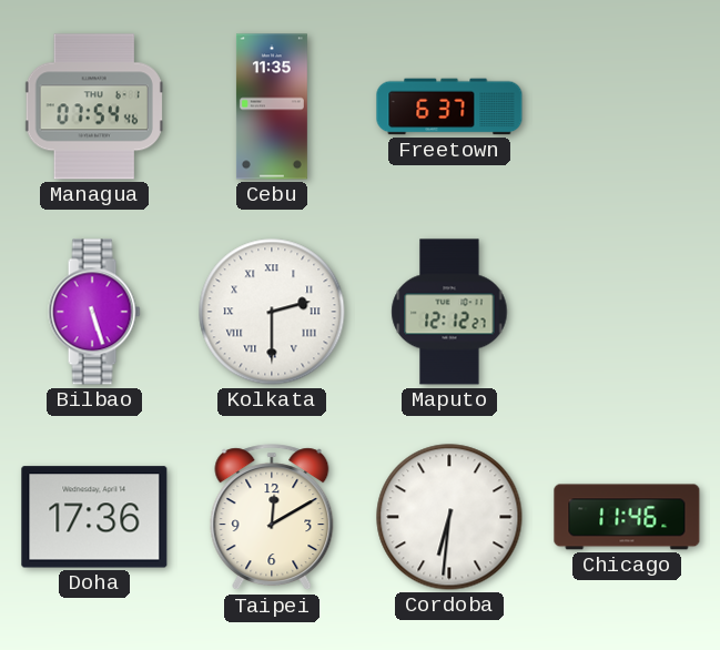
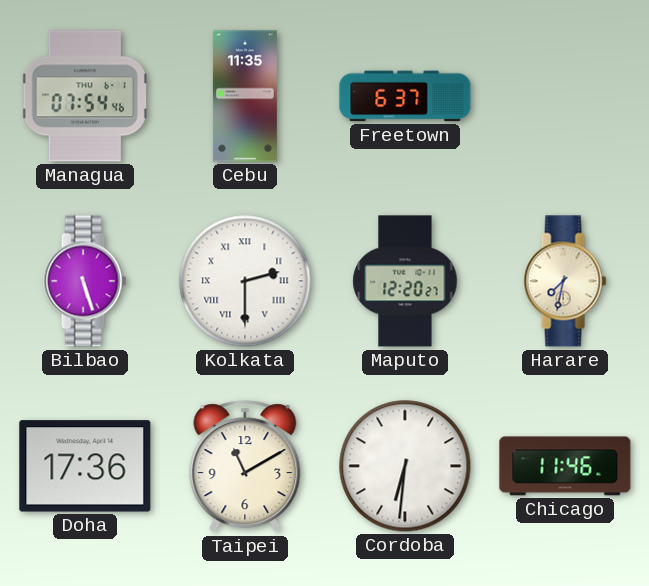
Maputo: 12:12 -> 12:20 (405, 281)
Harare: none -> 7:32 (565, 281)
Taipei: 12:10 -> 11:10 (245, 467)
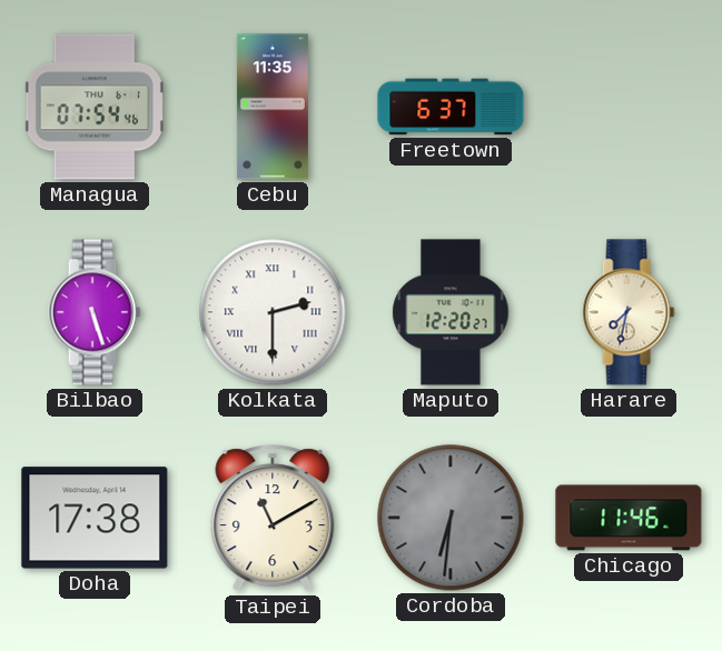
Doha: 17:36 -> 17:38 (95, 518)
Cordoba dial: white -> grey (451, 518)
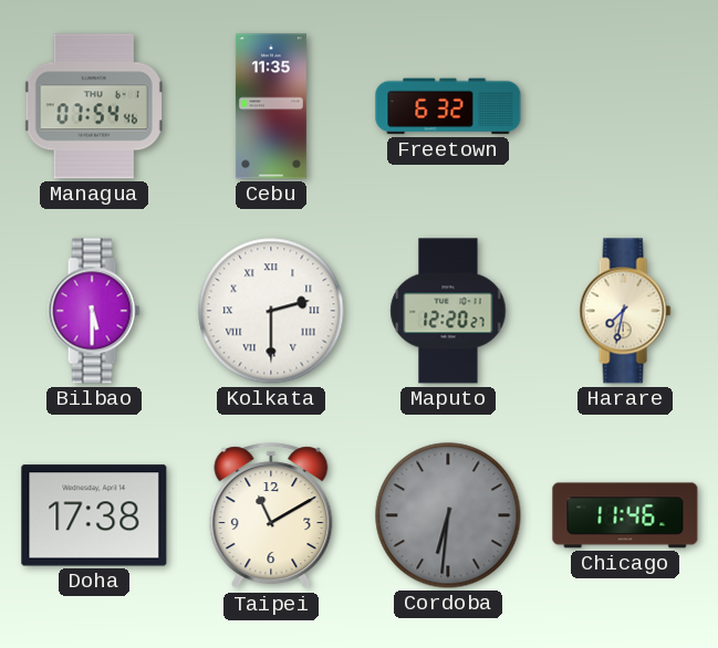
Freetown: 6:37 -> 6:32 (448, 106)
Bilbao: 5:27 -> 5:30 (94, 311)
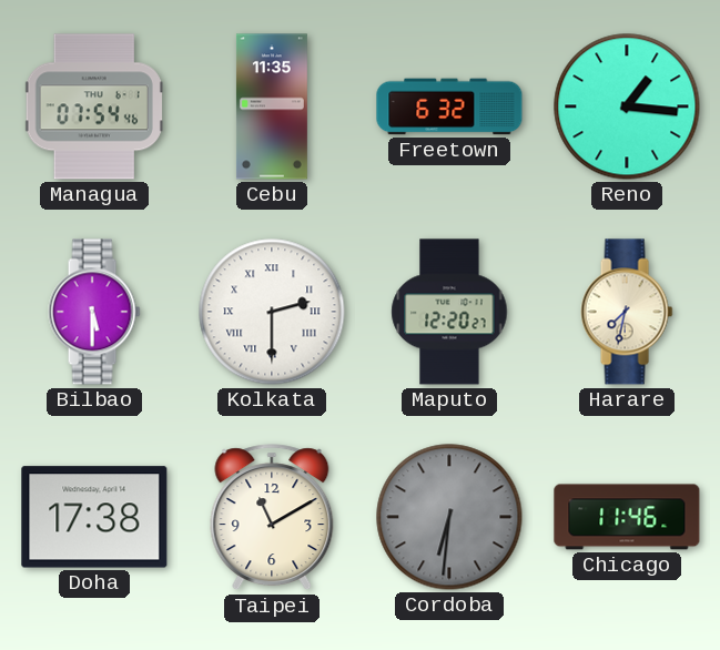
Reno: none -> 1:16 (627, 106)
